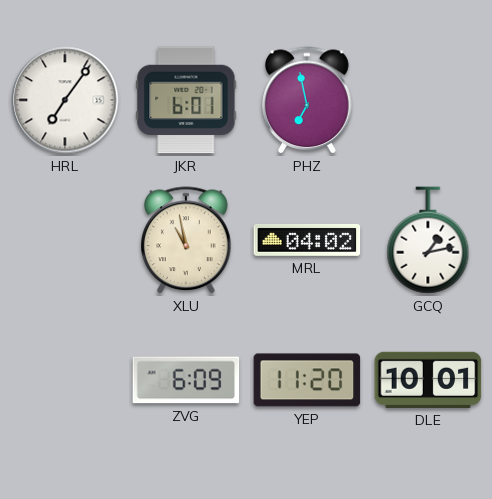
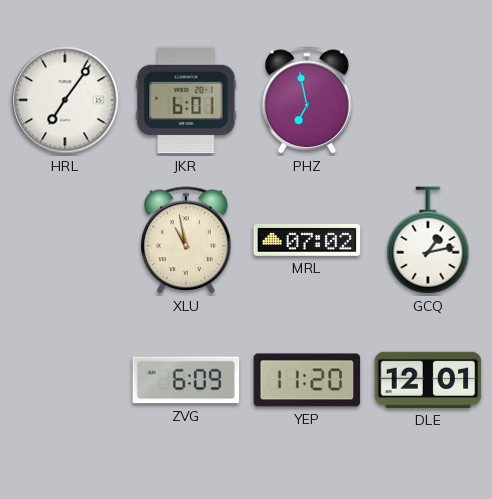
MRL: 04:02 -> 07:02 (307, 240)
DLE: 10:01 -> 12:01 (428, 380)
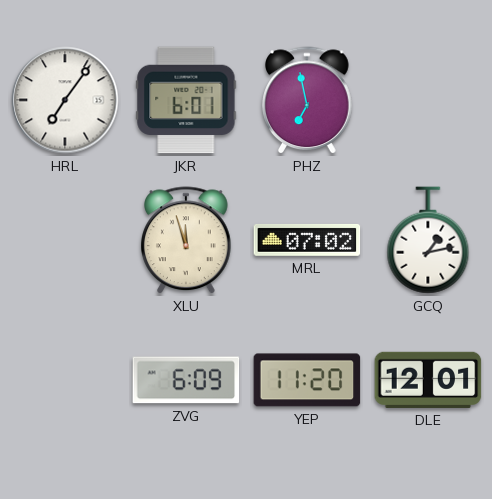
XLU: 10:58 -> 11:57 (187, 241)
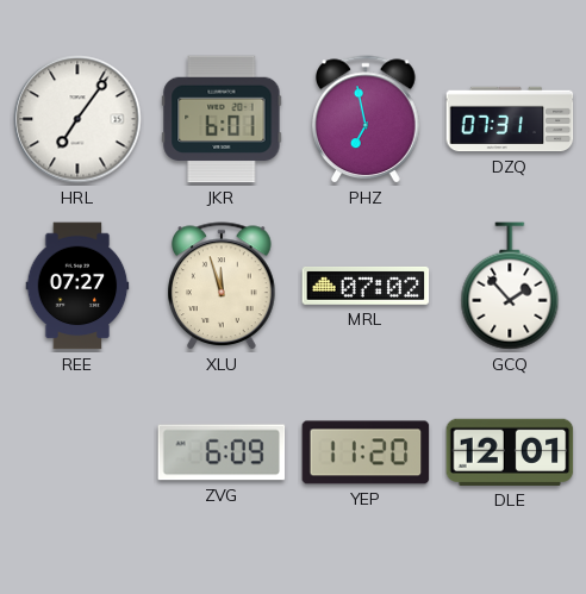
DZQ: none -> 07:31 (510, 119)
REE: none -> 07:27 (77, 286)
GCQ: 1:13 -> 1:53 (510, 286)
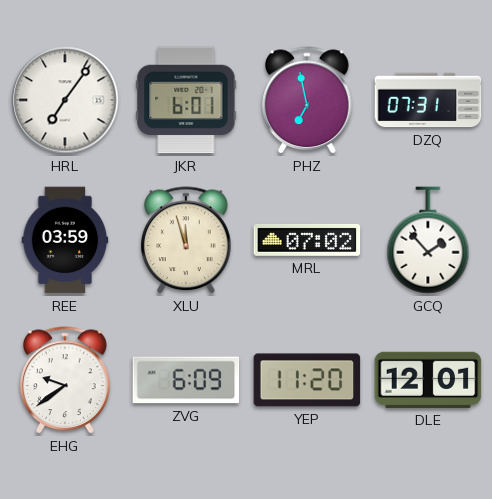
REE: 07:27 -> 03:59 (65, 240)
EHG: none -> 9:39 (66, 381)
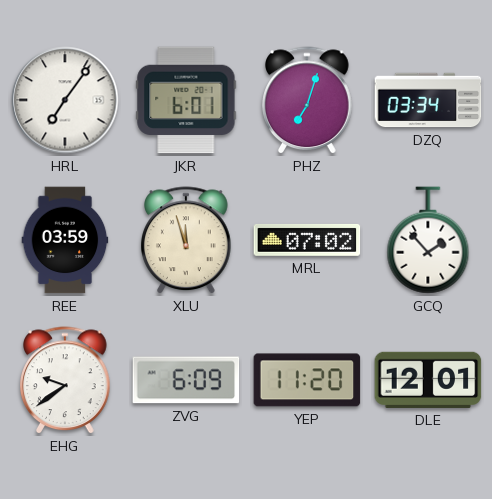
PHZ: 6:58 -> 7:03 (308, 101)
DZQ: 07:31 -> 03:34 (428, 100)
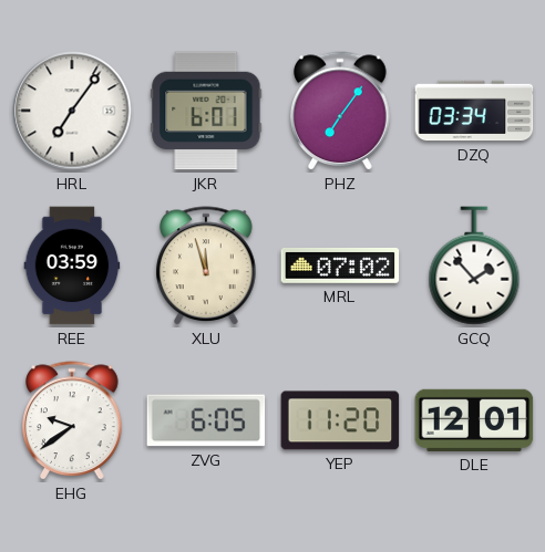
PHZ: 7:03 -> 7:06 (341, 112)
ZVG: 6:09 -> 6:05 (206, 420)
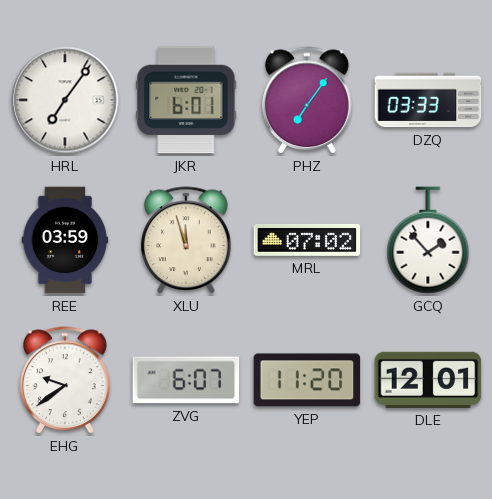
DZQ: 03:34 -> 03:33 (428, 100)
ZVG: 6:05 -> 6:07 (186, 380)
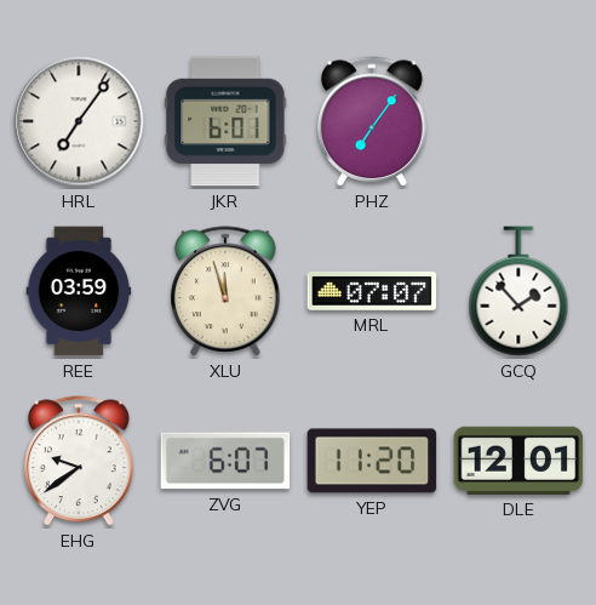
DZQ: 03:33 -> none (428, 100)
MRL: 07:02 -> 07:07 (372, 291)
